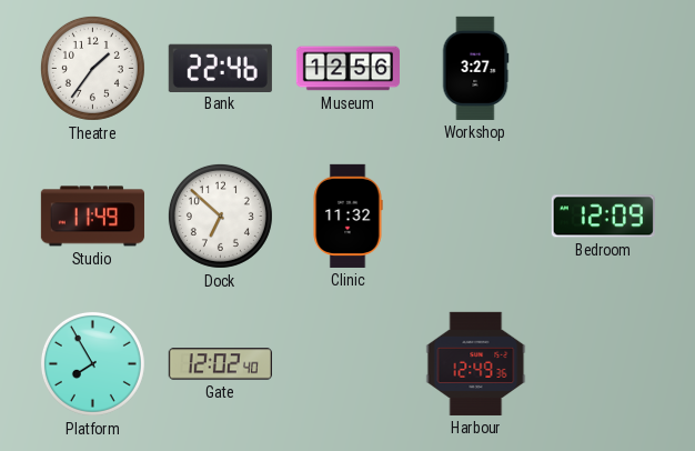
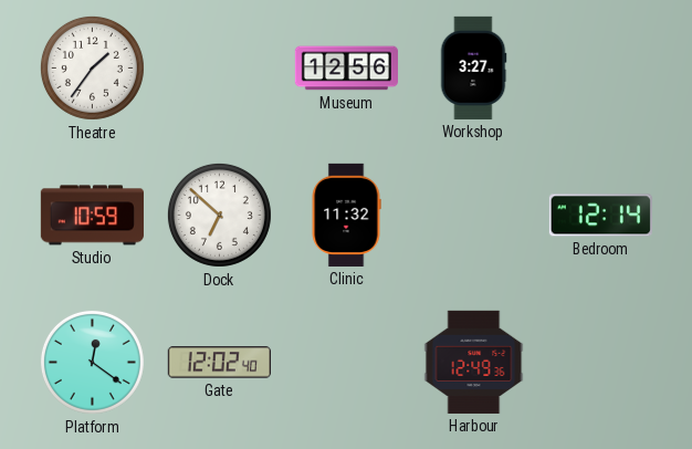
Bank: 22:46 -> none (220, 68)
Studio: 11:49 -> 10:59 (92, 216)
Bedroom: 12:09 -> 12:14 (600, 216)
Platform: 7:55 -> 12:21 (92, 362)
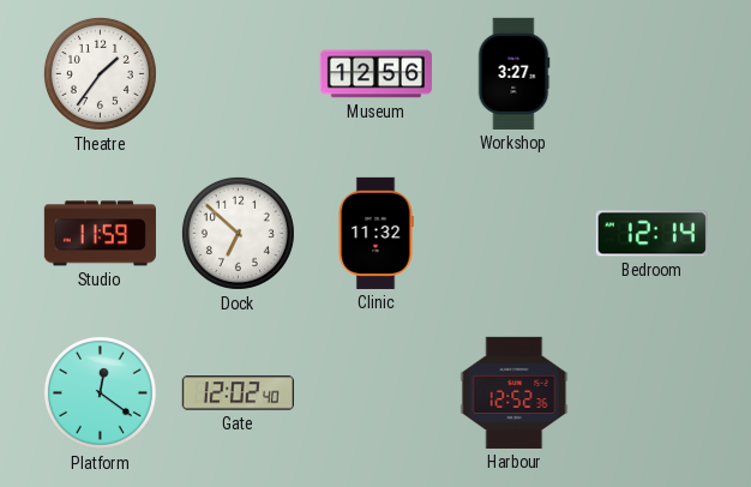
Studio: 10:59 -> 11:59 (100, 234)
Harbour: 12:49 -> 12:52 (515, 392)
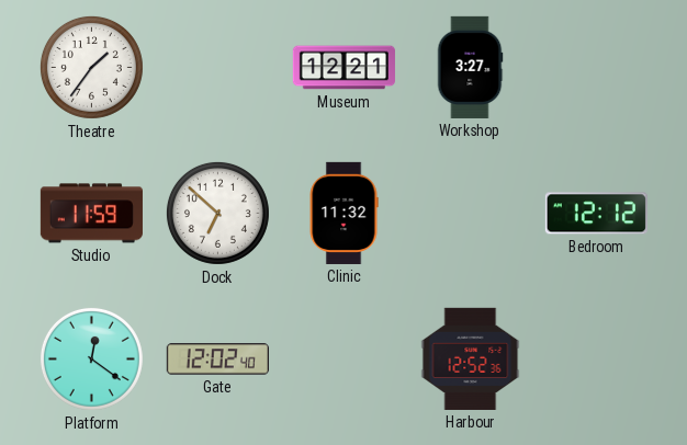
Museum: 12:56 -> 12:21 (344, 68)
Bedroom: 12:14 -> 12:12 (596, 214)
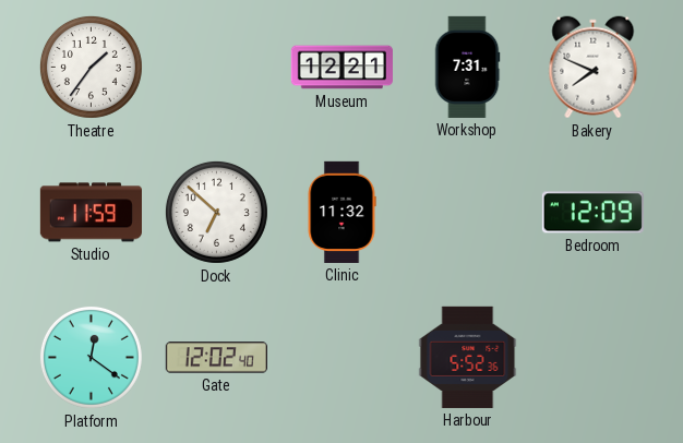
Workshop: 3:27 -> 7:31 (467, 67)
Bakery: none -> 7:49 (594, 68)
Bedroom: 12:12 -> 12:09 (592, 213)
Harbour: 12:52 -> 5:52 (468, 357)
